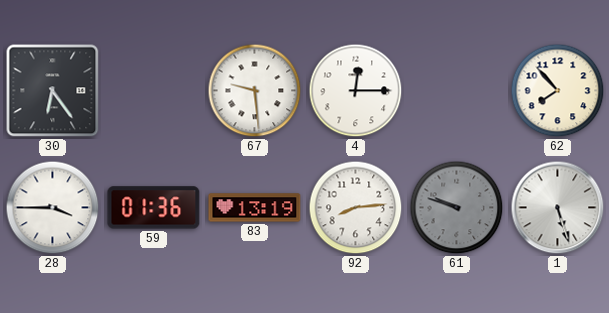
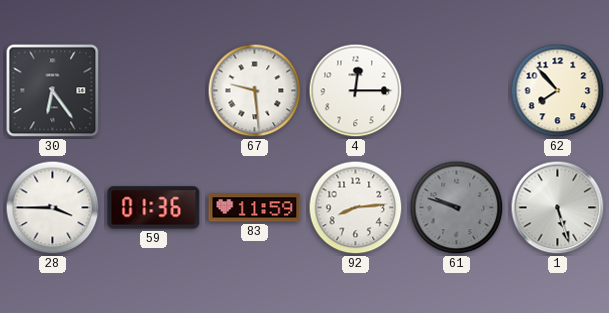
83: 13:19 -> 11:59 (255, 208)
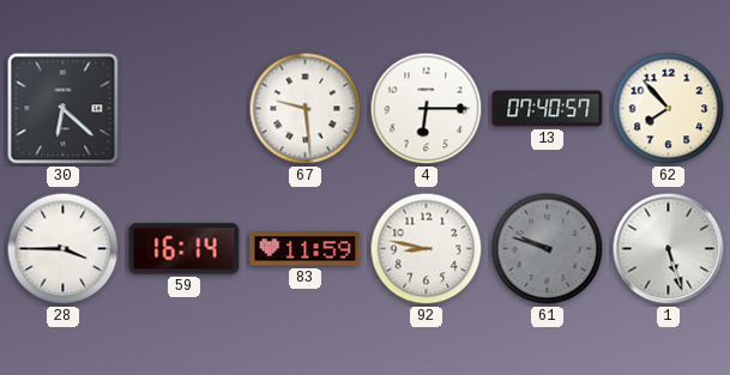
30: 6:24 -> 6:22 (64, 109)
4: 12:15 -> 6:15 (427, 109)
13: none -> 07:40 (548, 109)
59: 01:36 -> 16:14 (185, 249)
92: 8:14 -> 8:47 (427, 249)
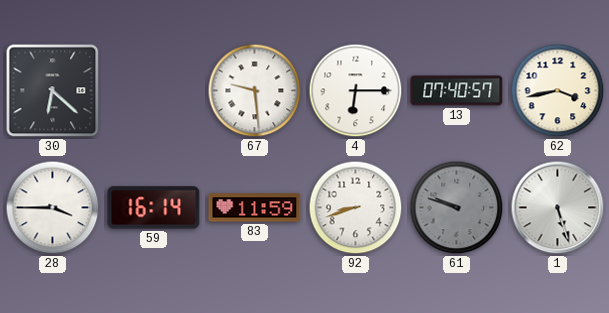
62: 7:53 -> 3:43 (558, 91)
92: 8:47 -> 8:42 (356, 208)
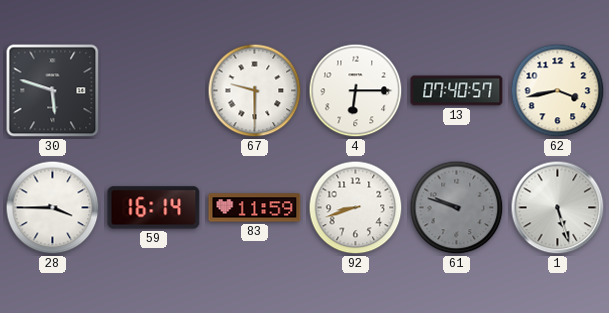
30: 6:22 -> 5:48 (53, 91)
67: 9:29 -> 9:30 (255, 91)
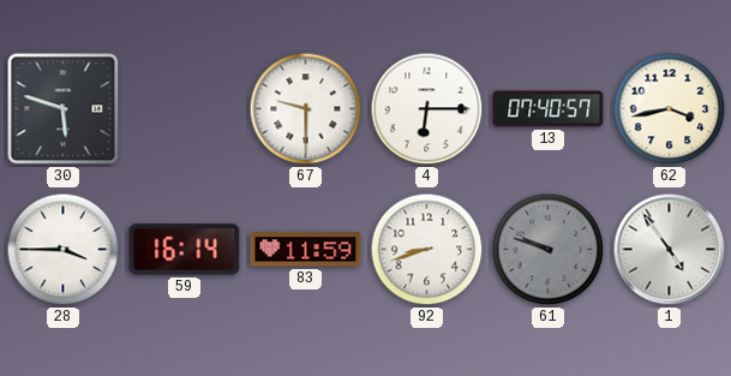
1: 5:27 -> 4:54 (670, 250)
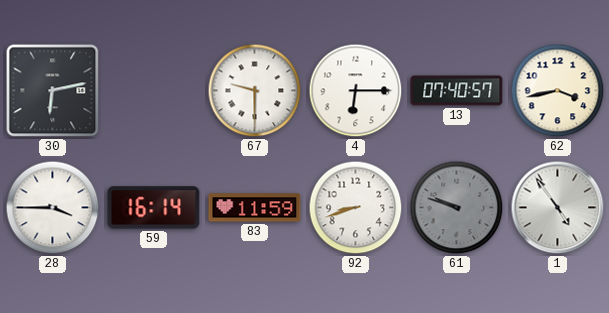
30: 5:48 -> 6:13 (53, 91)
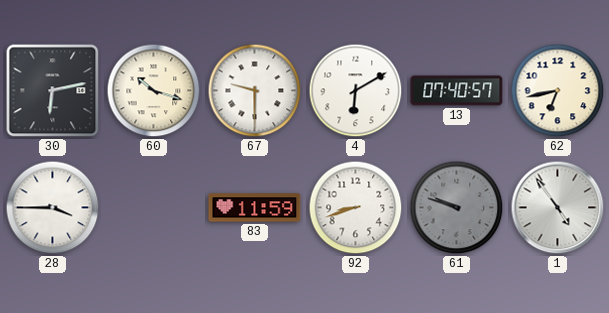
60: none -> 10:18 (154, 91)
4: 6:15 -> 6:10 (356, 91)
62: 3:43 -> 6:43 (558, 91)
59: 16:14 -> none (154, 208)
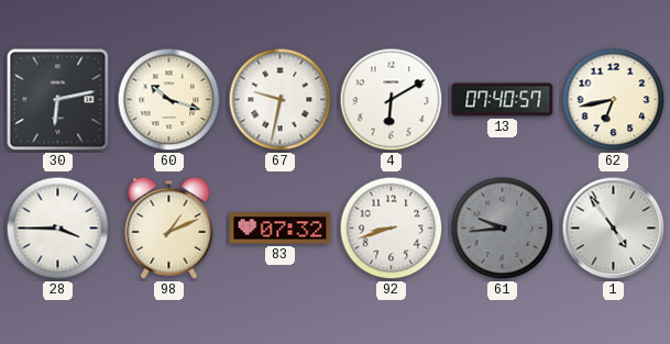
67: 9:30 -> 9:32 (281, 100)
98: none -> 1:11 (169, 228)
83: 11:59 -> 07:32 (281, 229)
61: 9:48 -> 9:44 (503, 229)
